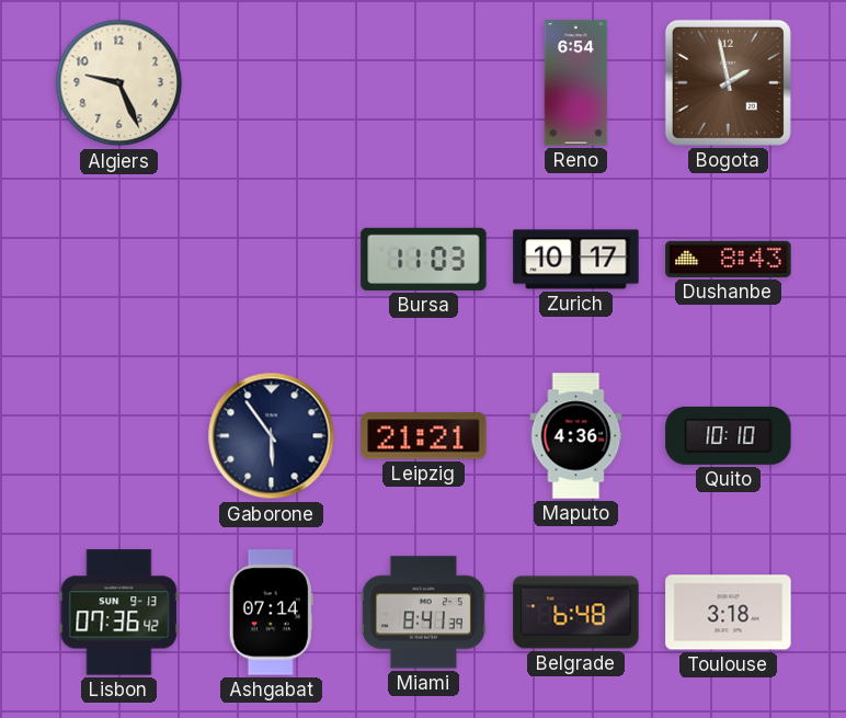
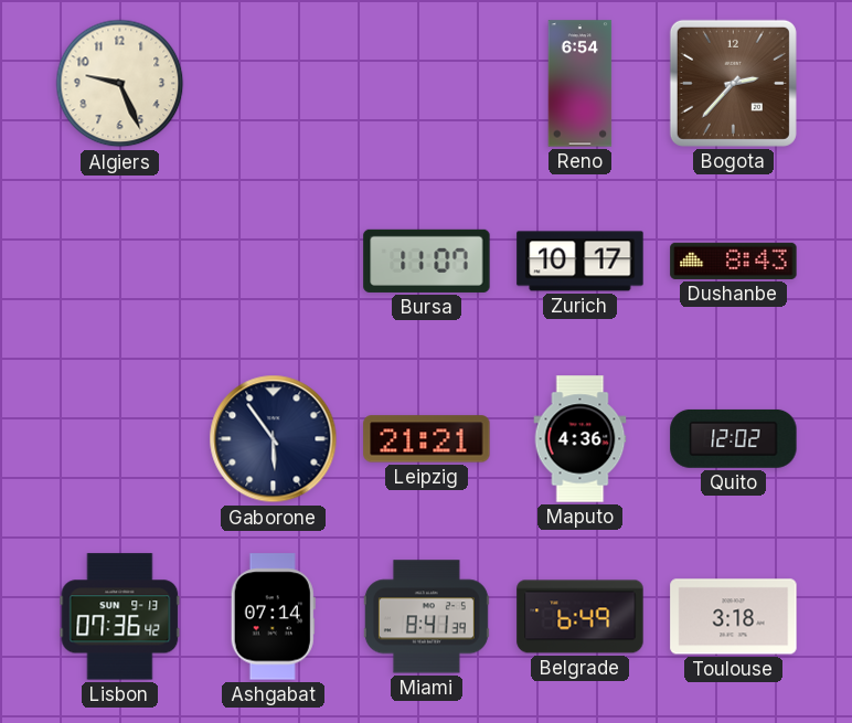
Bogota: 1:58 -> 2:37 (733, 83)
Bursa: 11:03 -> 11:07 (427, 261)
Quito: 10:10 -> 12:02 (734, 438)
Belgrade: 6:48 -> 6:49 (581, 617)
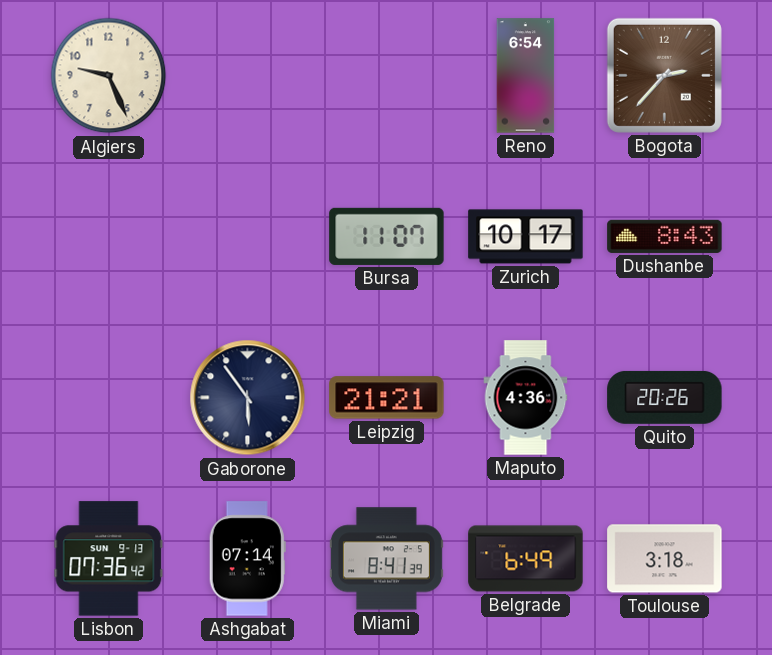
Quito: 12:02 -> 20:26 (665, 397)
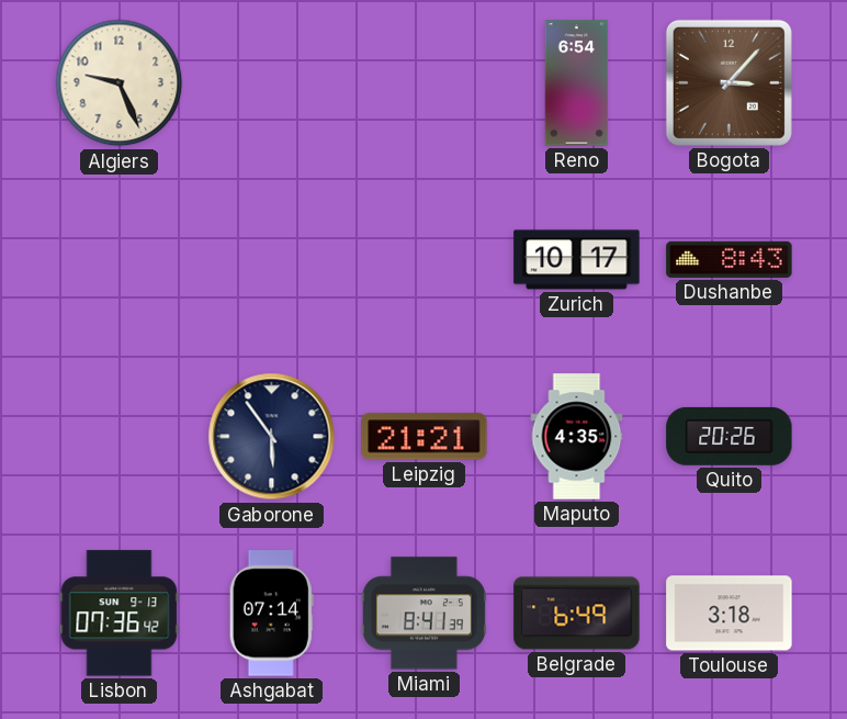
Bogota: 2:37 -> 3:07 (729, 82)
Bursa: 11:07 -> none (387, 236)
Maputo: 4:36 -> 4:35 (577, 437)
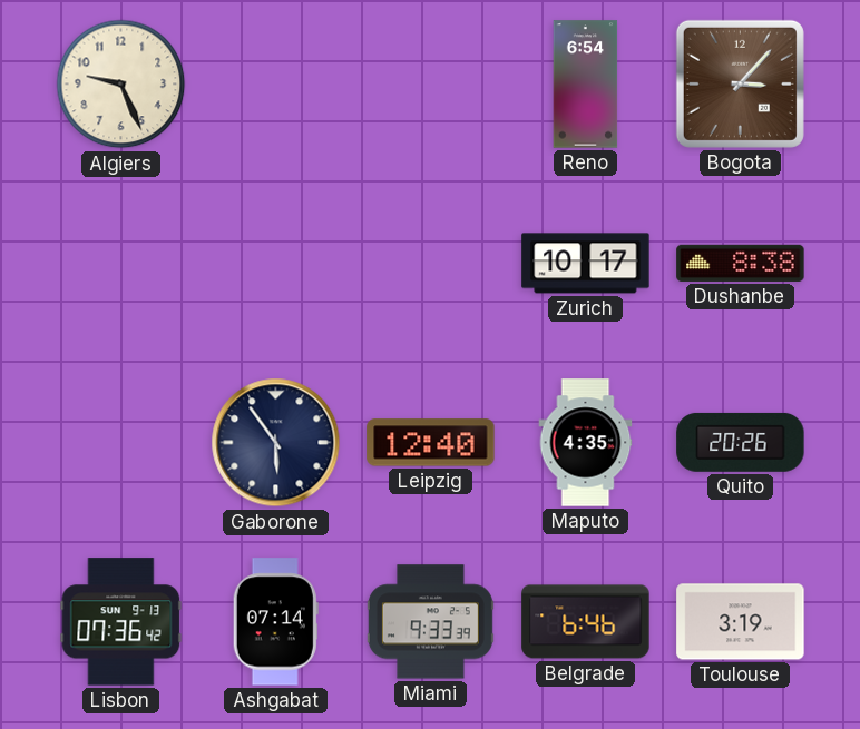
Dushanbe: 8:43 -> 8:38 (741, 263)
Leipzig: 21:21 -> 12:40 (431, 443)
Miami: 8:41 -> 9:33 (430, 622)
Belgrade: 6:49 -> 6:46 (586, 622)
Toulouse: 3:18 -> 3:19 (741, 622)
